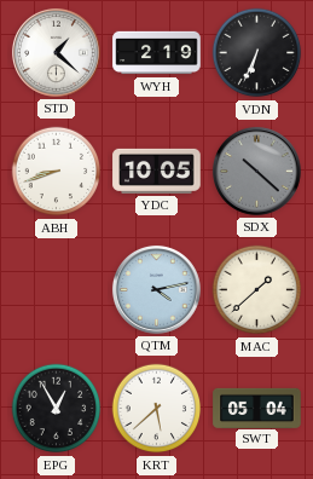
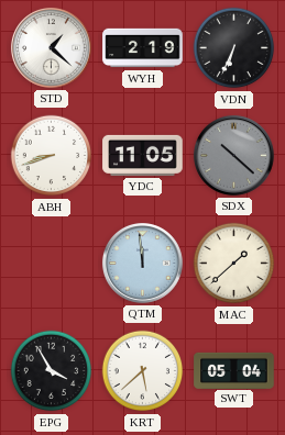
YDC: 10:05 -> 11:05 (143, 155)
QTM: 4:13 -> 11:59 (143, 264)
EPG: 12:55 -> 3:55 (52, 371)
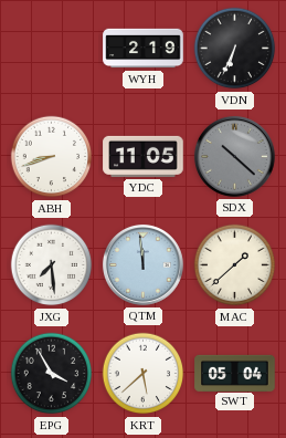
STD: 1:22 -> none (52, 48)
JXG: none -> 7:29 (52, 265)
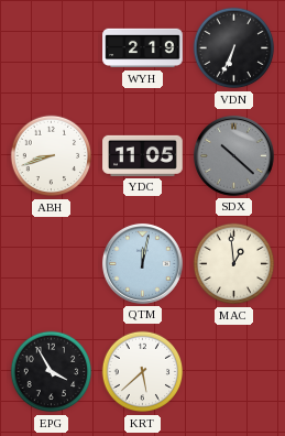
JXG: 7:29 -> none (52, 265)
QTM: 11:59 -> 12:02 (143, 264)
MAC: 1:38 -> 12:59 (234, 264)
SWT: 05:04 -> none (235, 373)
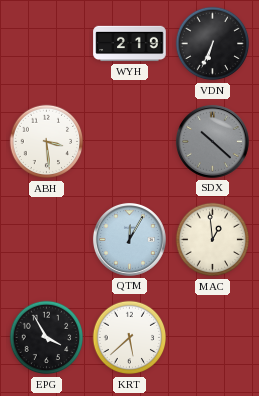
ABH: 8:42 -> 3:29 (47, 142)
YDC: 11:05 -> none (143, 155)
QTM: 12:02 -> 12:05 (130, 240)
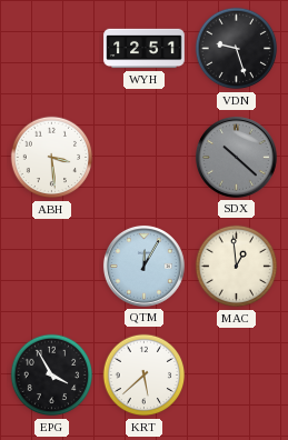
WYH: 2:19 -> 12:51 (145, 49)
VDN: 6:34 -> 9:27 (237, 49)
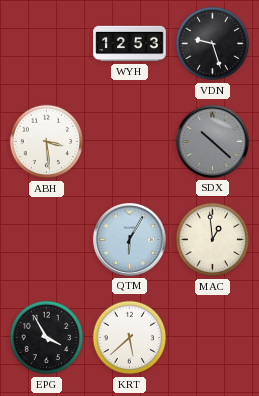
WYH: 12:51 -> 12:53 (130, 44)
QTM: 12:05 -> 6:05 (130, 240)
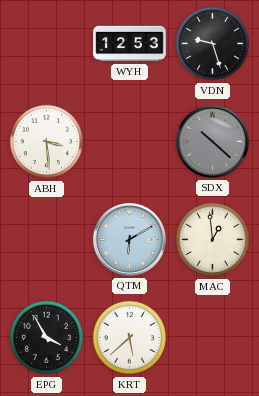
QTM: 6:05 -> 6:10 (130, 240)
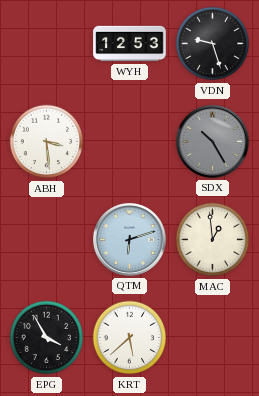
SDX: 10:22 -> 10:25 (213, 142)
QTM: 6:10 -> 6:12 (130, 240)
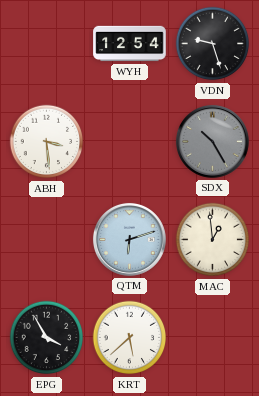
WYH: 12:53 -> 12:54 (130, 44)
